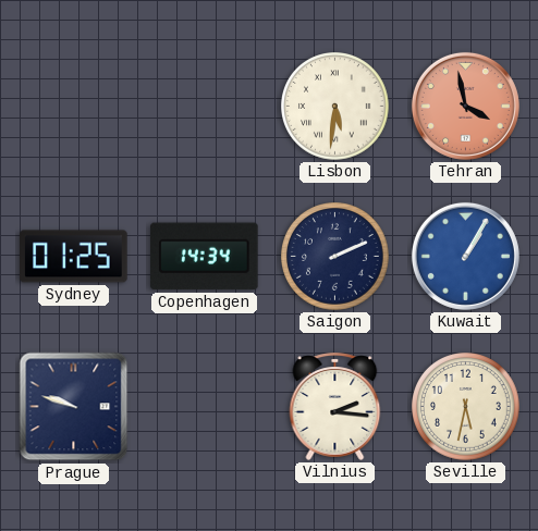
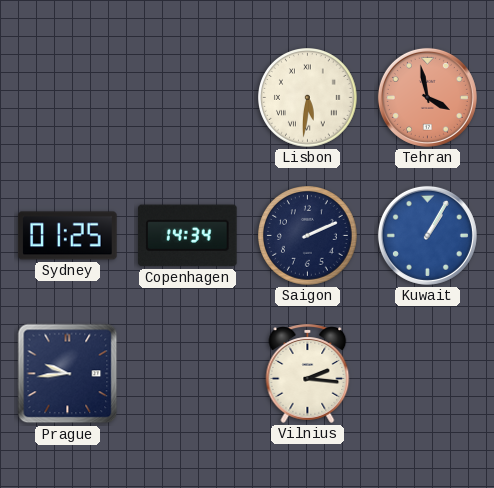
Prague: 9:48 -> 9:44 (68, 374)
Seville: 5:32 -> none (466, 407)
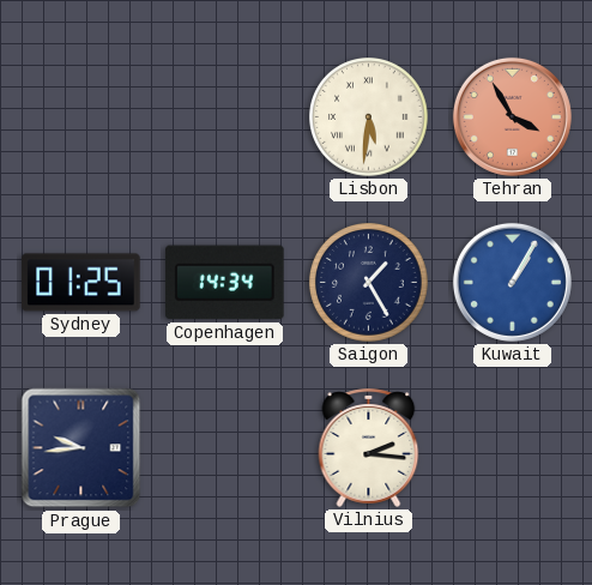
Tehran: 3:58 -> 3:55 (512, 116)
Saigon: 2:11 -> 1:25 (369, 283)
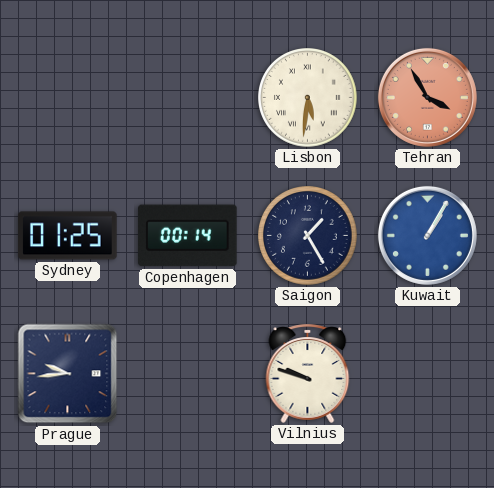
Copenhagen: 14:34 -> 00:14 (188, 236)
Vilnius: 2:16 -> 9:48 (308, 373)
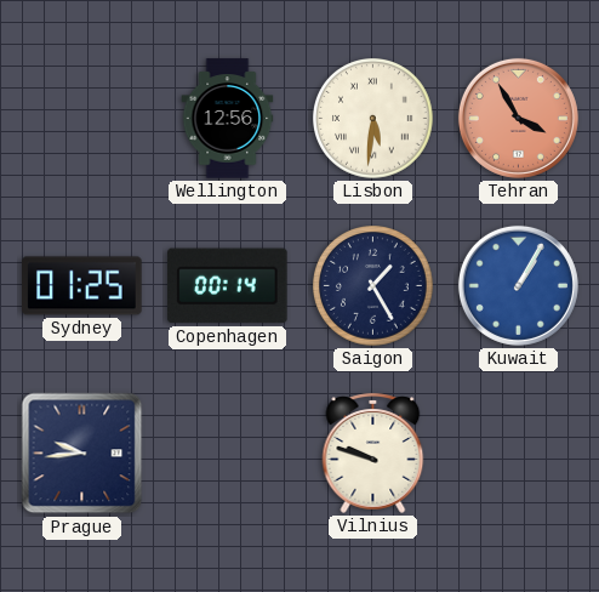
Wellington: none -> 12:56 (228, 119)
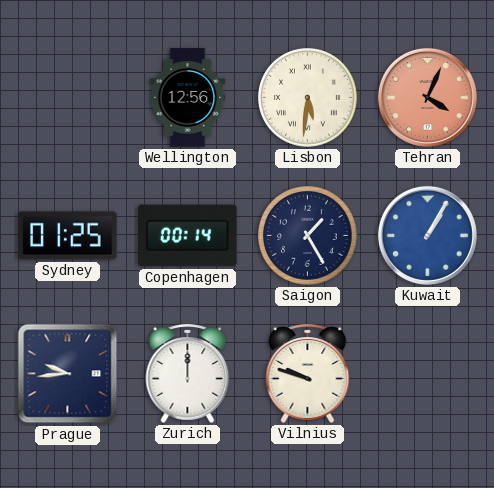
Tehran: 3:55 -> 4:04 (427, 97)
Zurich: none -> 12:00 (188, 373)
